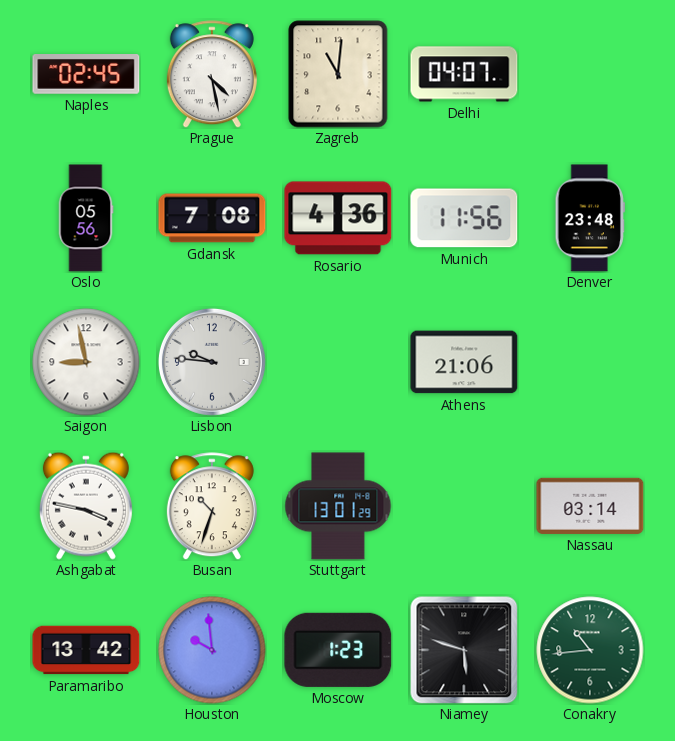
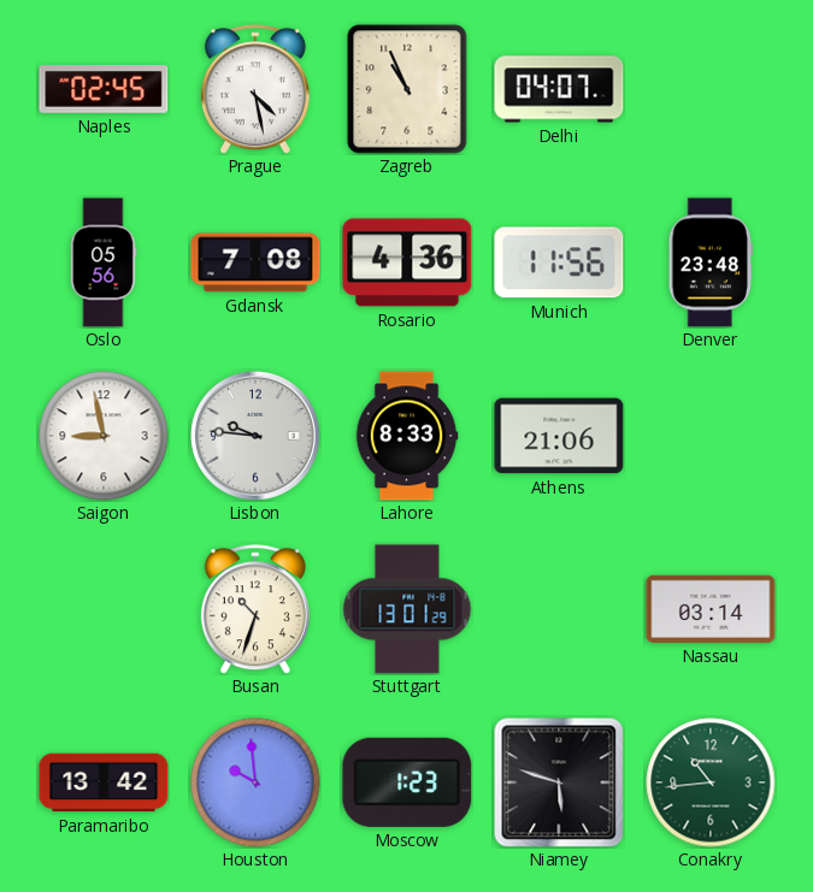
Zagreb: 11:01 -> 10:56 (407, 89)
Lahore: none -> 8:33 (407, 436)
Ashgabat: 3:47 -> none (86, 506)
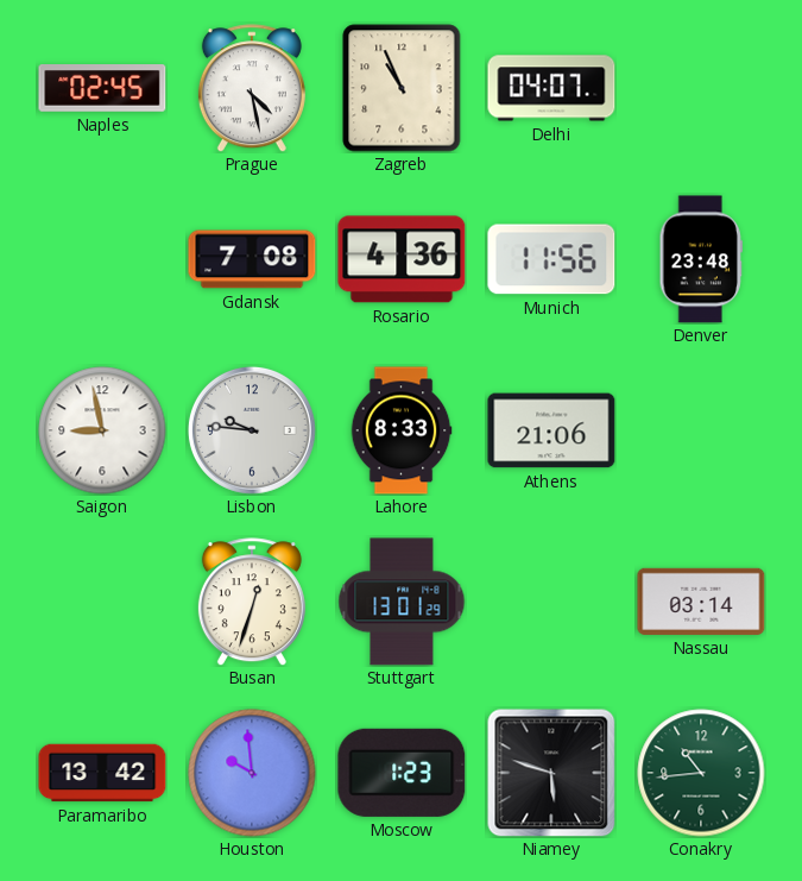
Oslo: 05:56 -> none (104, 262)
Busan: 10:33 -> 12:33 (252, 602)
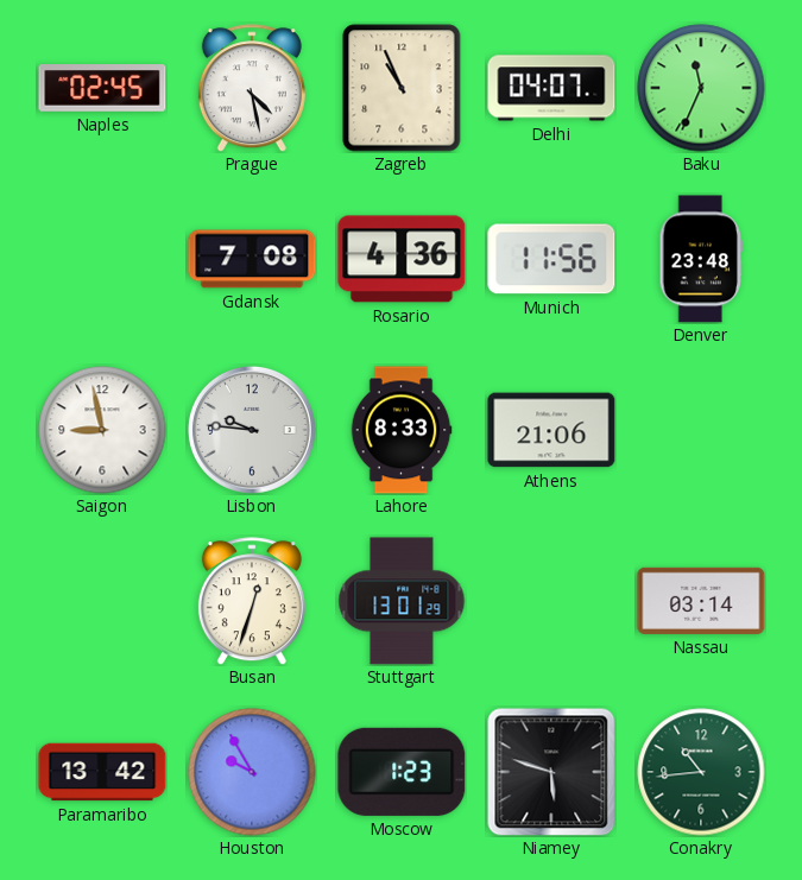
Baku: none -> 11:34 (701, 88)
Houston: 9:59 -> 9:55 (252, 772)
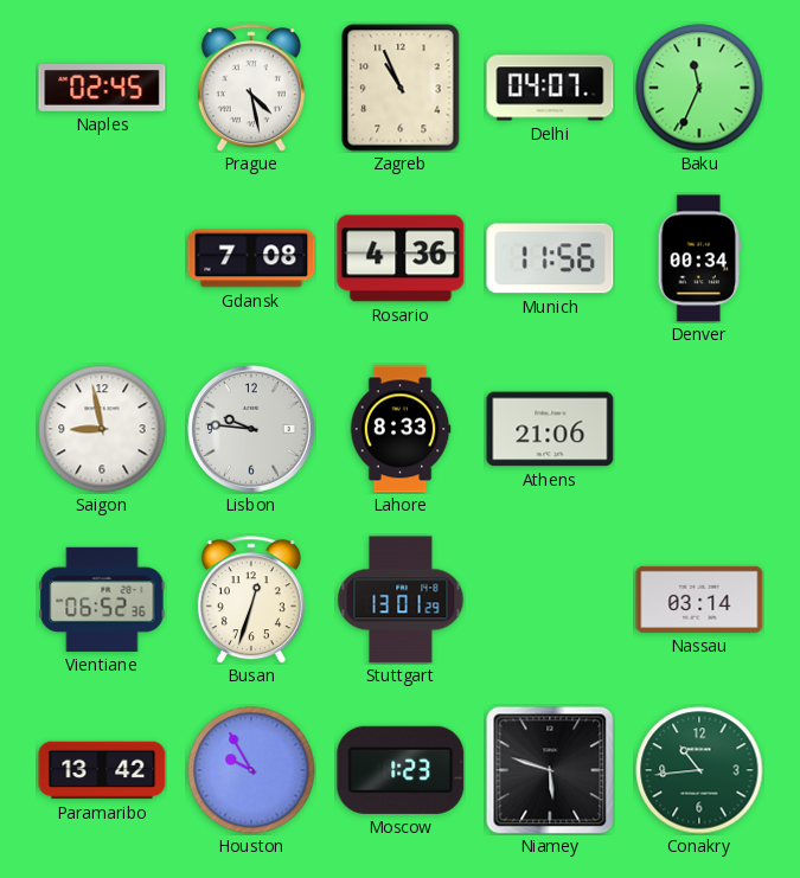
Denver: 23:48 -> 00:34 (698, 258)
Vientiane: none -> 06:52 (102, 600)
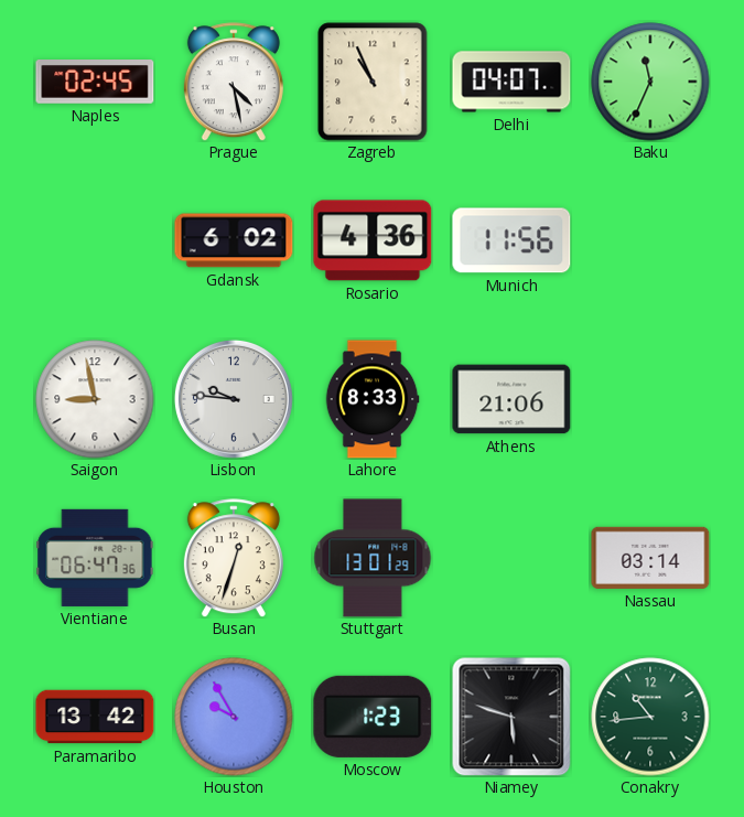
Gdansk: 7:08 -> 6:02 (234, 240)
Denver: 00:34 -> none (698, 258)
Vientiane: 06:52 -> 06:47 (95, 558)
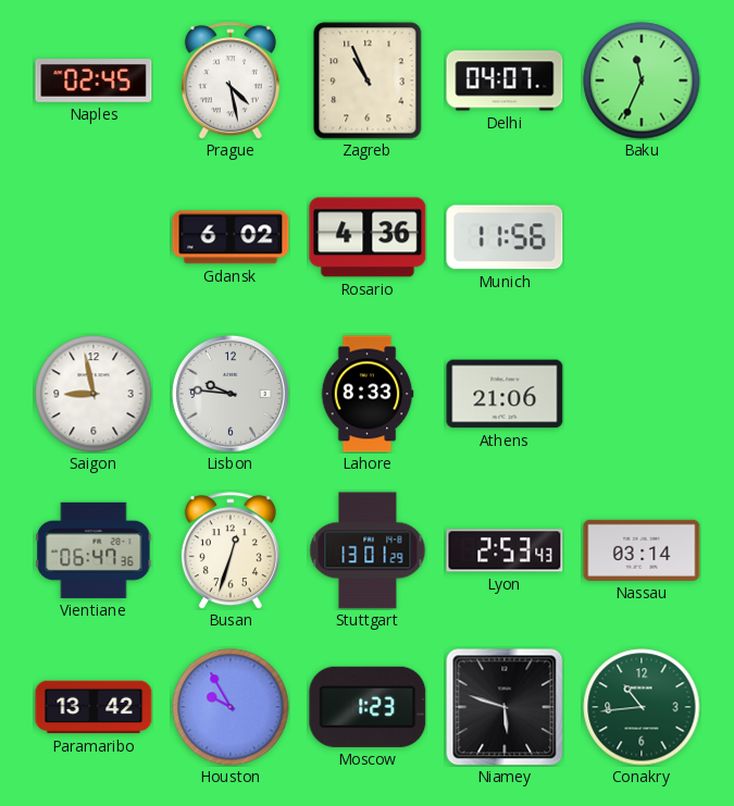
Lyon: none -> 2:53 (505, 550)
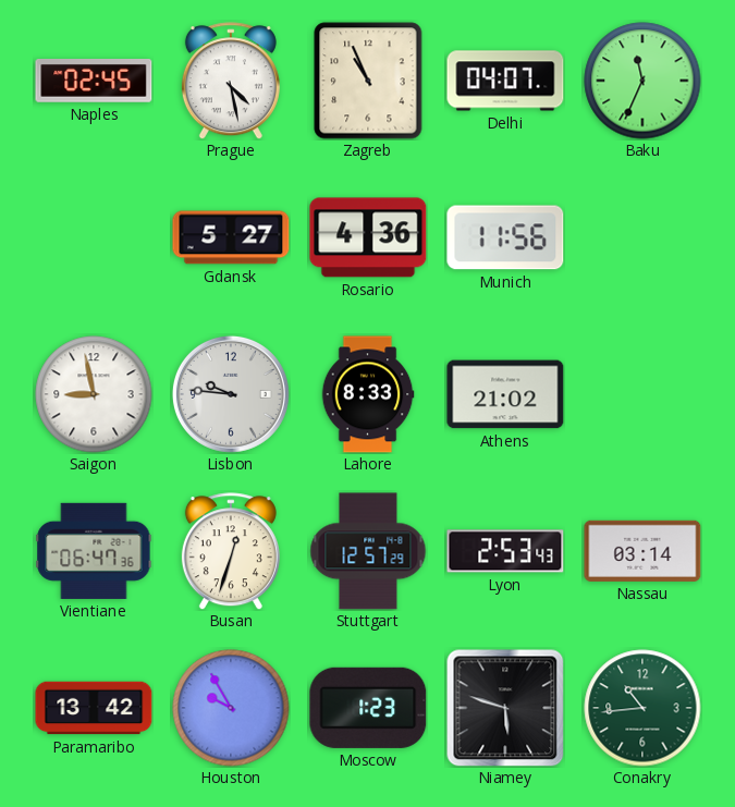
Gdansk: 6:02 -> 5:27 (231, 237)
Athens: 21:06 -> 21:02 (505, 394)
Stuttgart: 13:01 -> 12:57 (368, 551)
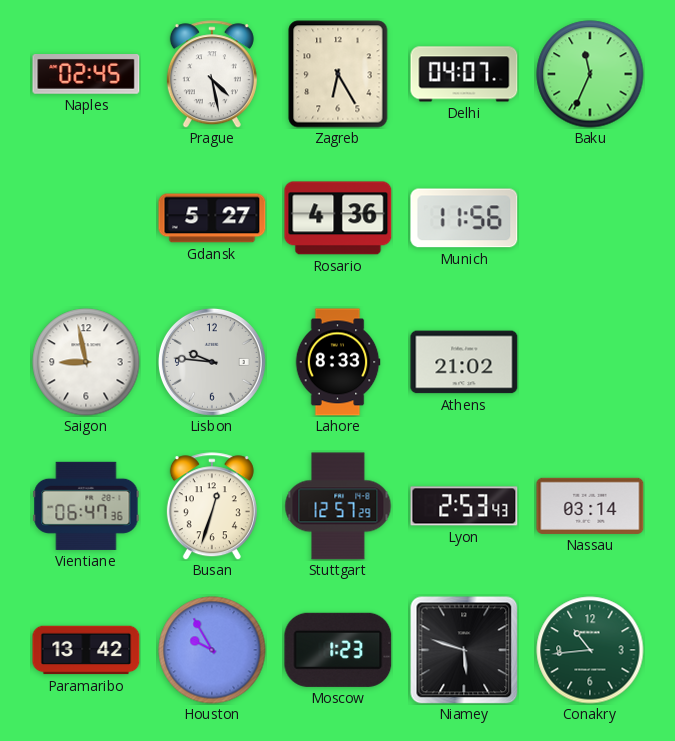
Zagreb: 10:56 -> 6:25 (338, 74)
